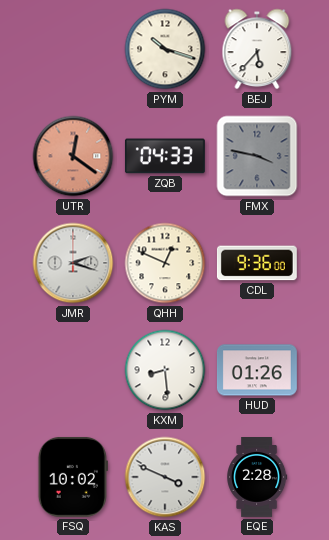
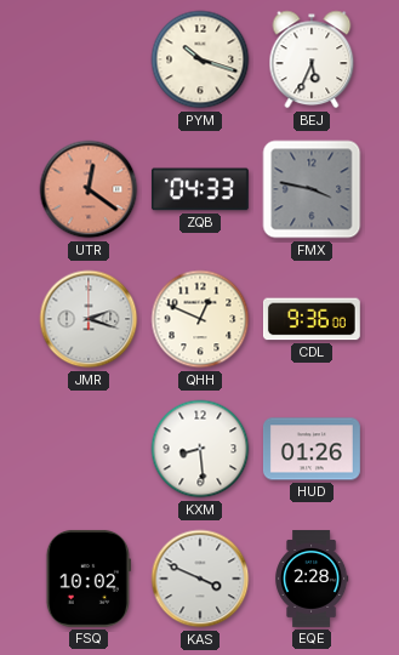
BEJ: 5:37 -> 5:34 (312, 59)
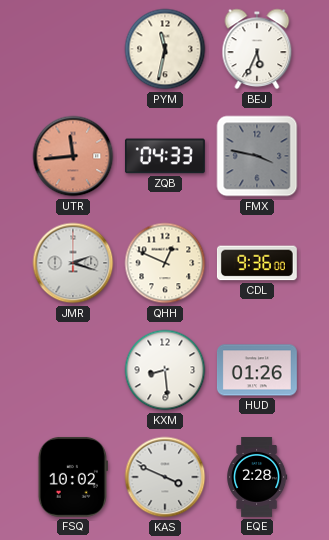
PYM: 10:18 -> 11:32 (165, 49)
UTR: 12:21 -> 11:44 (73, 156)
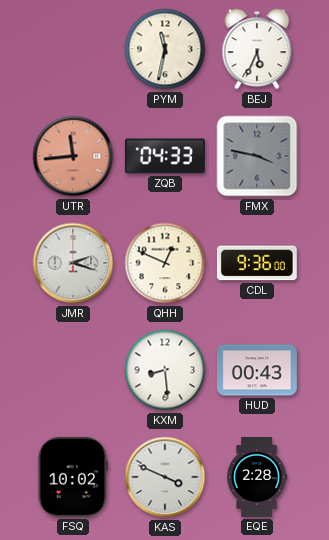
HUD: 01:26 -> 00:43 (257, 370)
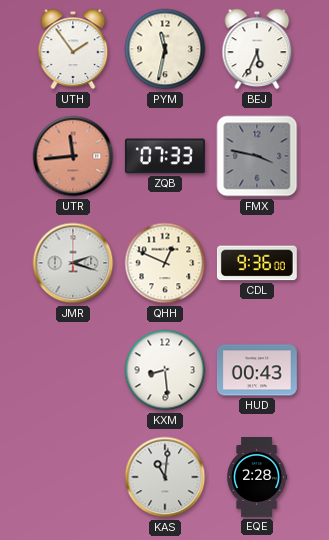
UTH: none -> 1:54 (73, 49)
ZQB: 04:33 -> 07:33 (165, 156)
FSQ: 10:02 -> none (73, 477)
KAS: 3:49 -> 11:01 (165, 477)
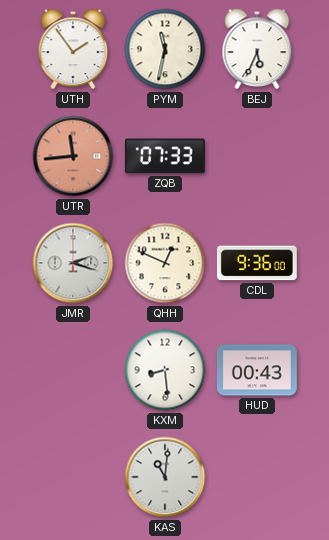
FMX: 3:47 -> none (257, 156)
EQE: 2:28 -> none (258, 478)
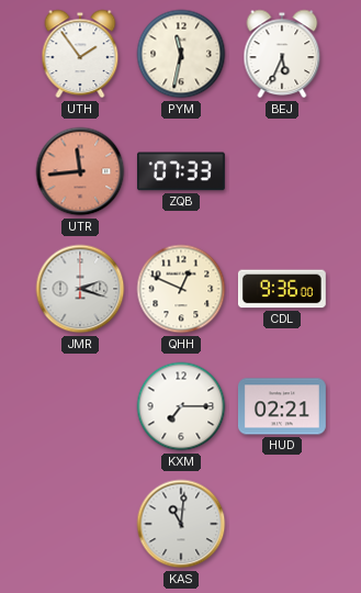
KXM: 8:29 -> 7:15 (181, 406)
HUD: 00:43 -> 02:21 (282, 406)
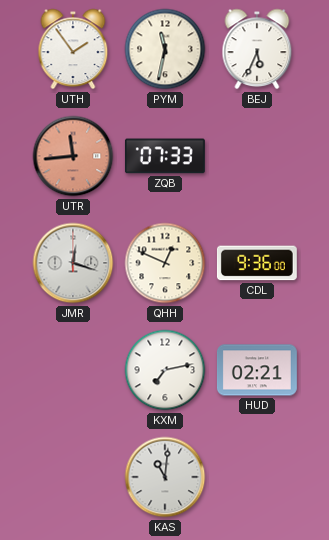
JMR: 2:18 -> 12:18 (73, 263)
KXM: 7:15 -> 7:13 (165, 370)
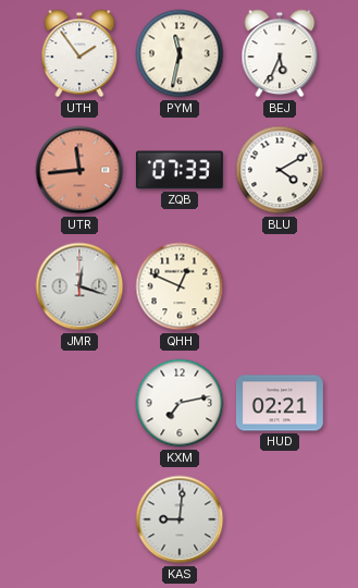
BLU: none -> 4:10 (280, 170)
CDL: 9:36 -> none (257, 263)
KAS: 11:01 -> 9:01 (180, 519)
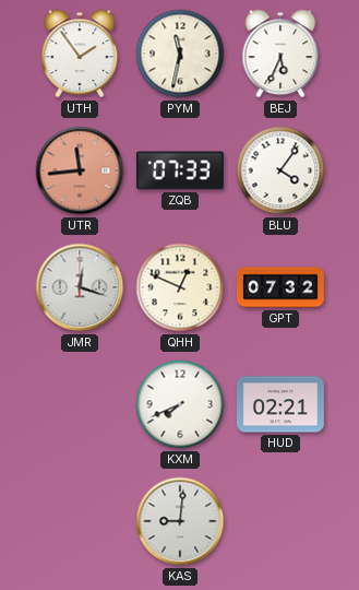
BLU: 4:10 -> 4:06 (280, 170)
GPT: none -> 07:32 (282, 287)
KXM: 7:13 -> 7:41 (180, 404)
